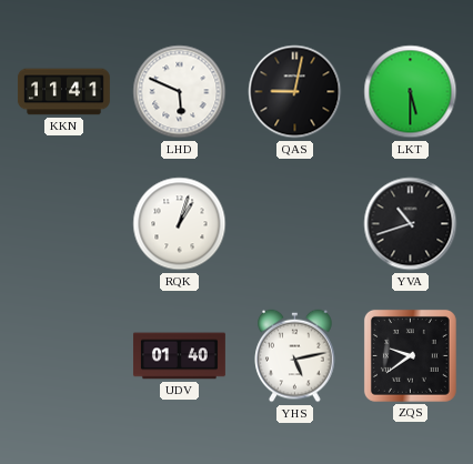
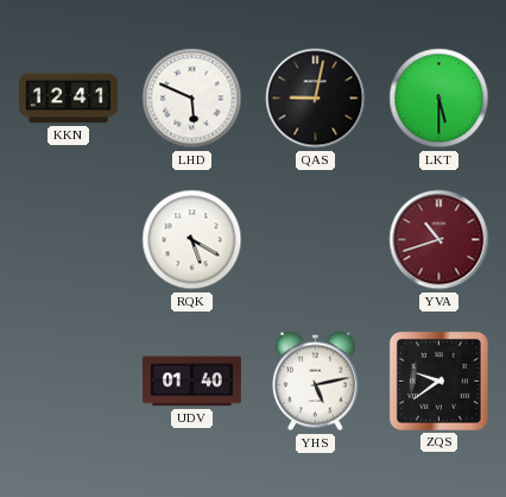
KKN: 11:41 -> 12:41 (68, 99)
RQK: 1:03 -> 5:20 (192, 240)
YVA dial: black -> burgundy (439, 240)
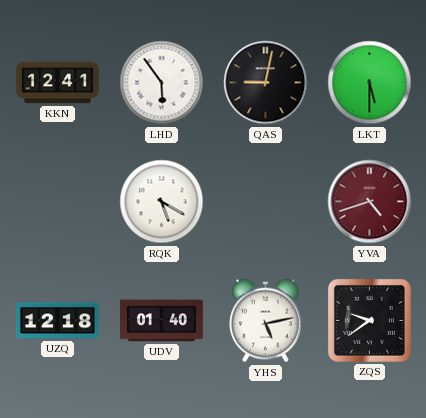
LHD: 5:49 -> 5:54 (162, 83)
YVA: 10:42 -> 4:42 (370, 202)
UZQ: none -> 12:18 (57, 321)
